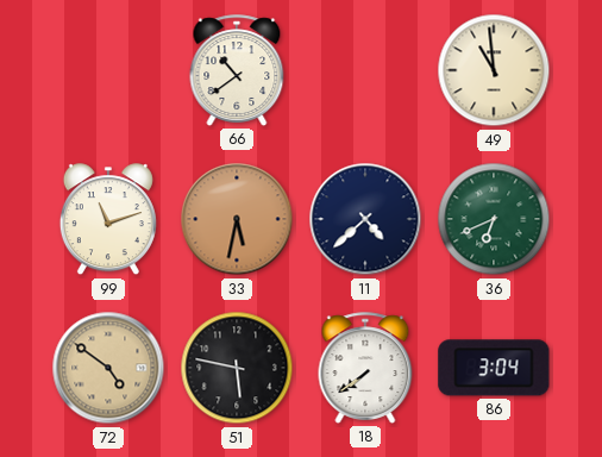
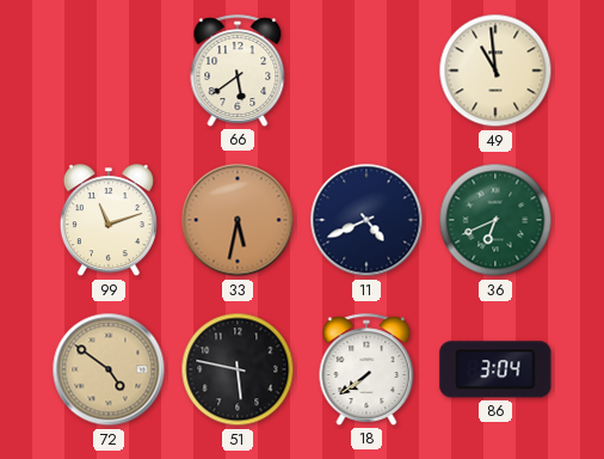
66: 10:39 -> 5:39 (238, 71)
11: 4:38 -> 4:41 (366, 220)
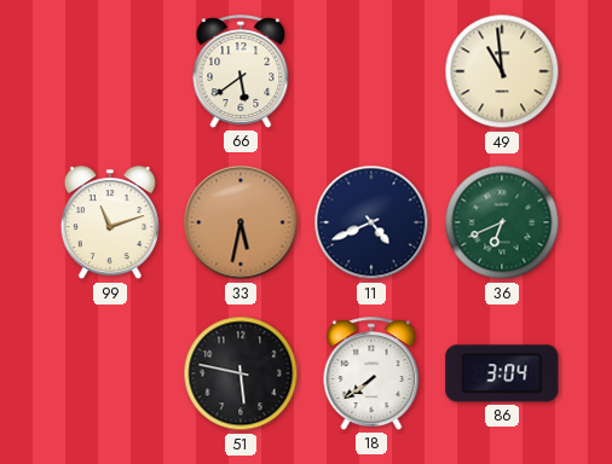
72: 4:51 -> none (109, 369)
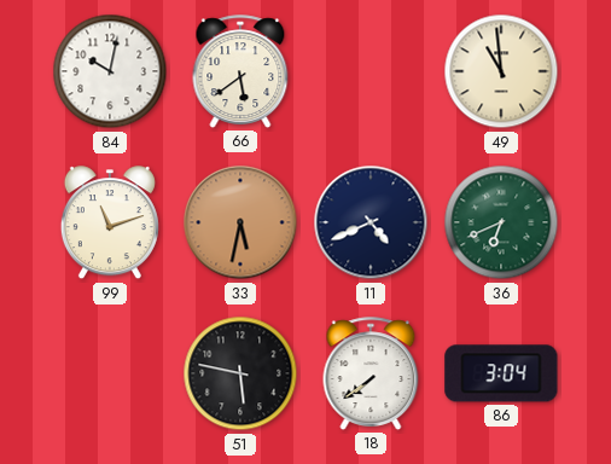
84: none -> 10:02 (110, 71)
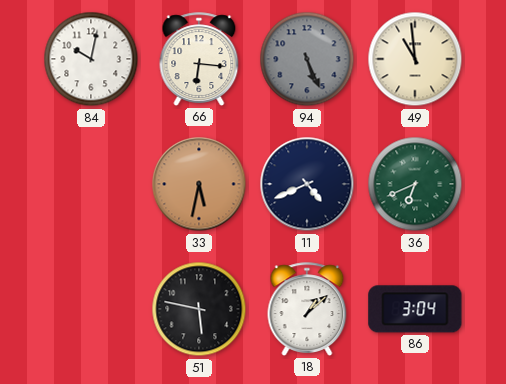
66: 5:39 -> 6:16 (199, 59)
94: none -> 5:26 (307, 59)
99: 11:12 -> none (110, 224)
18: 7:39 -> 1:08 (307, 309)
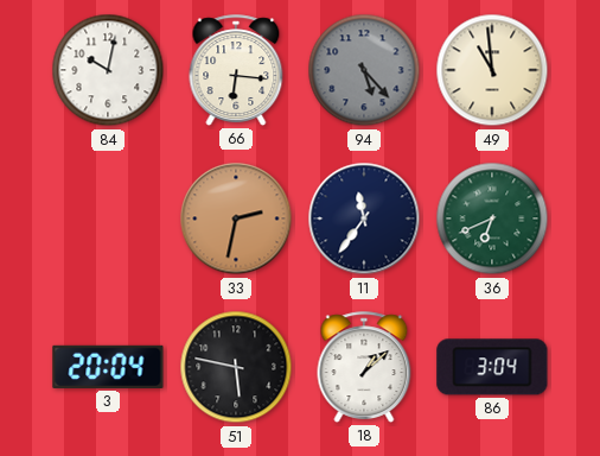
94: 5:26 -> 5:23 (364, 70)
33: 5:32 -> 2:32 (236, 218)
11: 4:41 -> 11:36 (364, 218)
3: none -> 20:04 (108, 367)
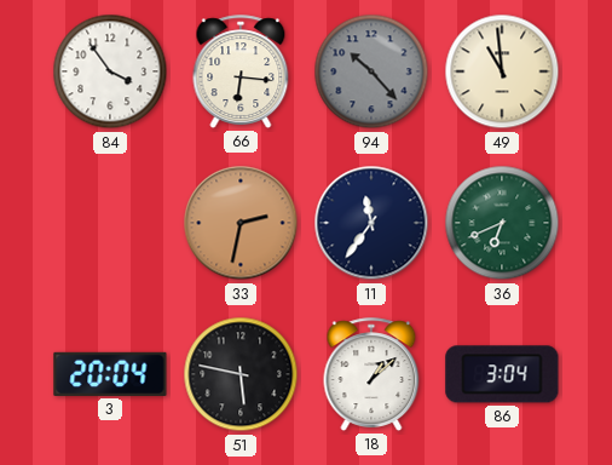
84: 10:02 -> 3:54 (110, 71)
94: 5:23 -> 10:23 (371, 71)
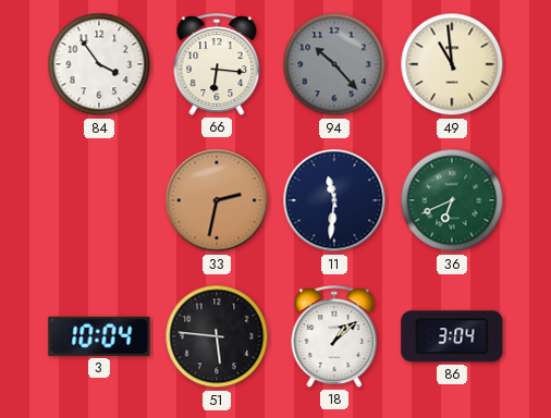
11: 11:36 -> 11:31 (334, 200)
3: 20:04 -> 10:04 (99, 336)
51: 5:47 -> 5:46 (217, 336)
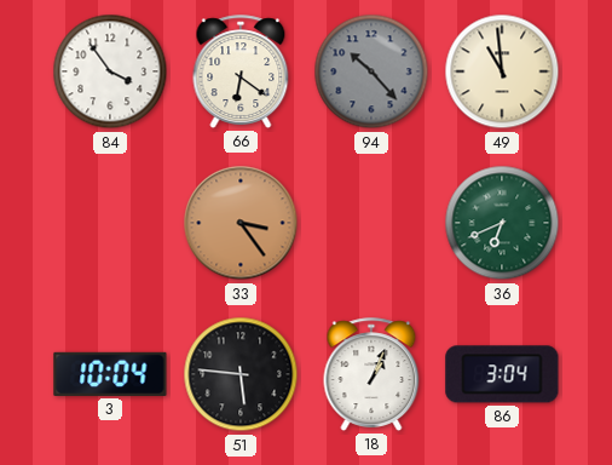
66: 6:16 -> 6:21 (241, 71)
33: 2:32 -> 3:24 (241, 223)
11: 11:31 -> none (334, 200)
18: 1:08 -> 1:04 (371, 374)
